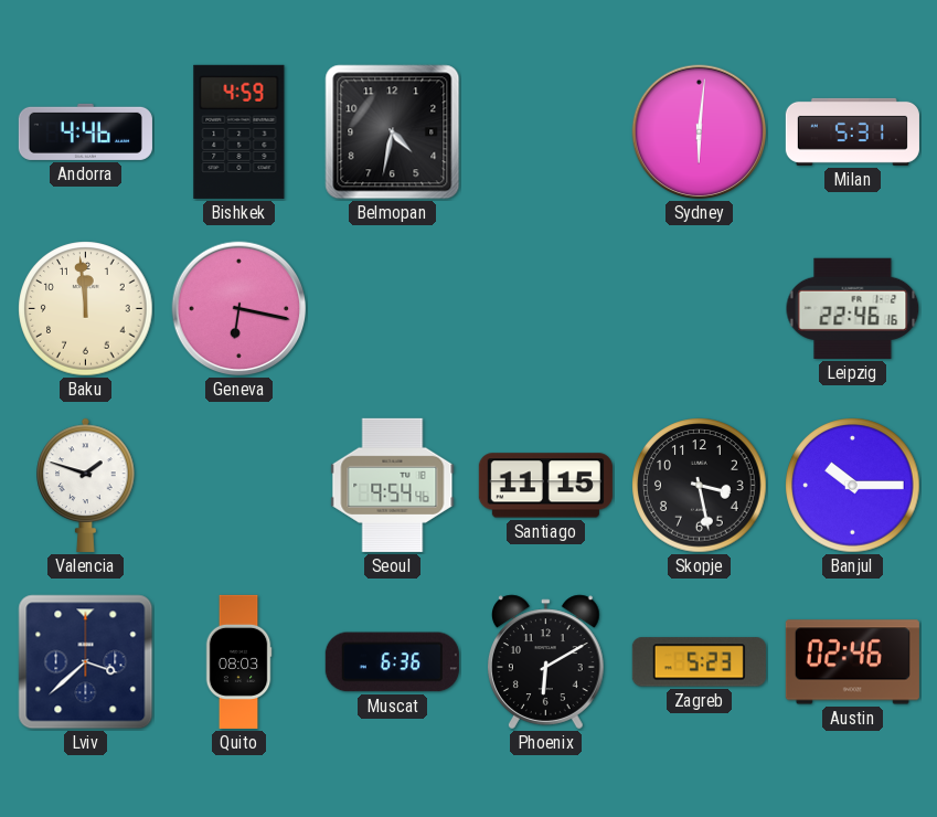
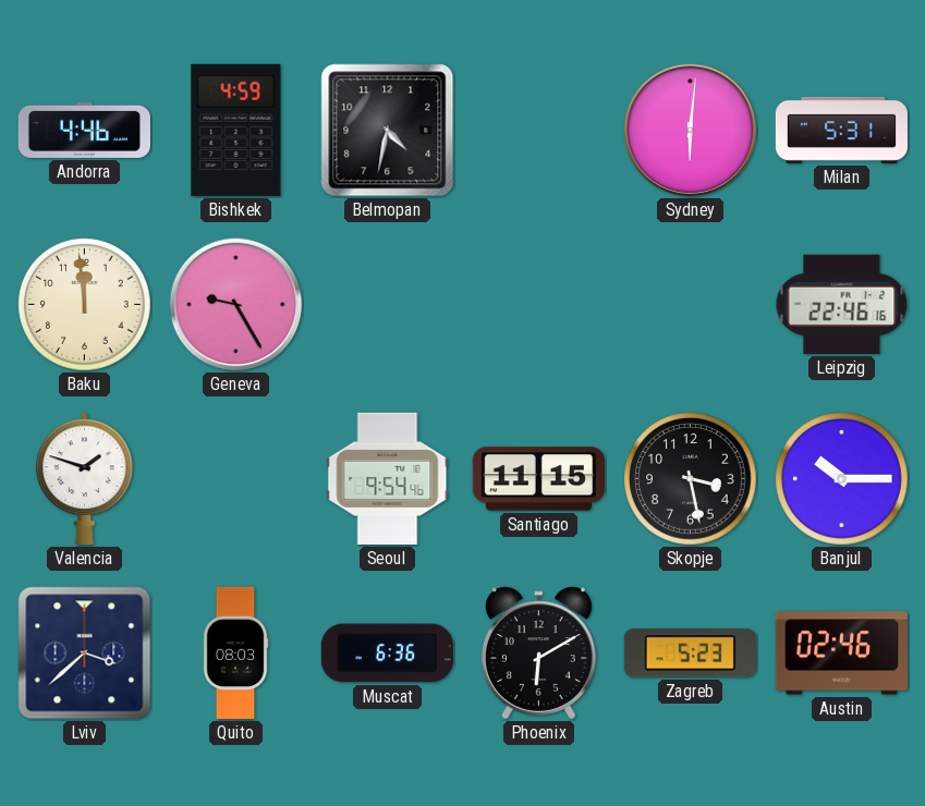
Geneva: 6:17 -> 9:25 (236, 305)
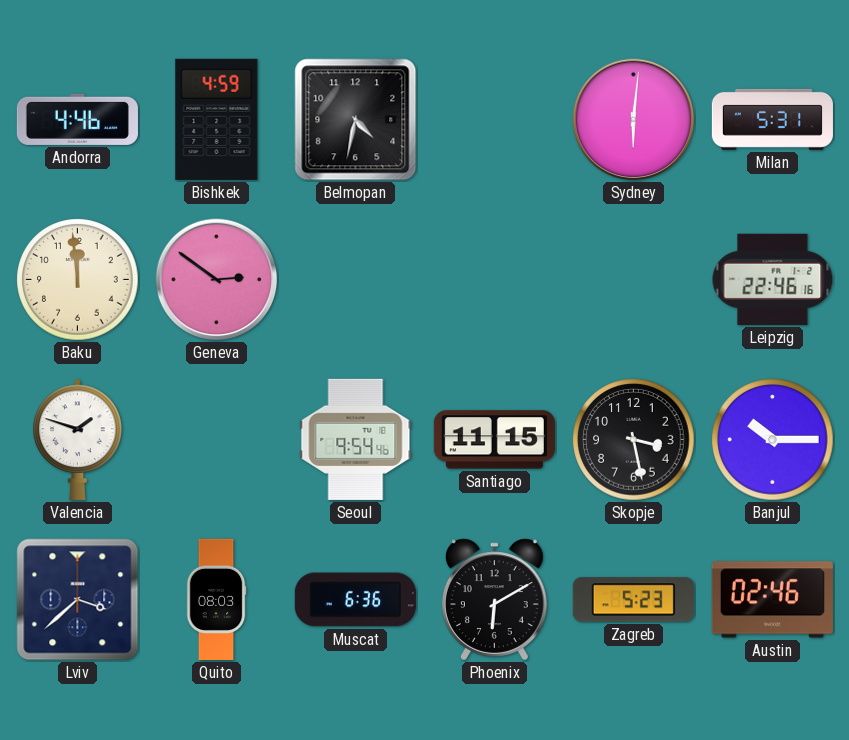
Geneva: 9:25 -> 2:51 (217, 280)
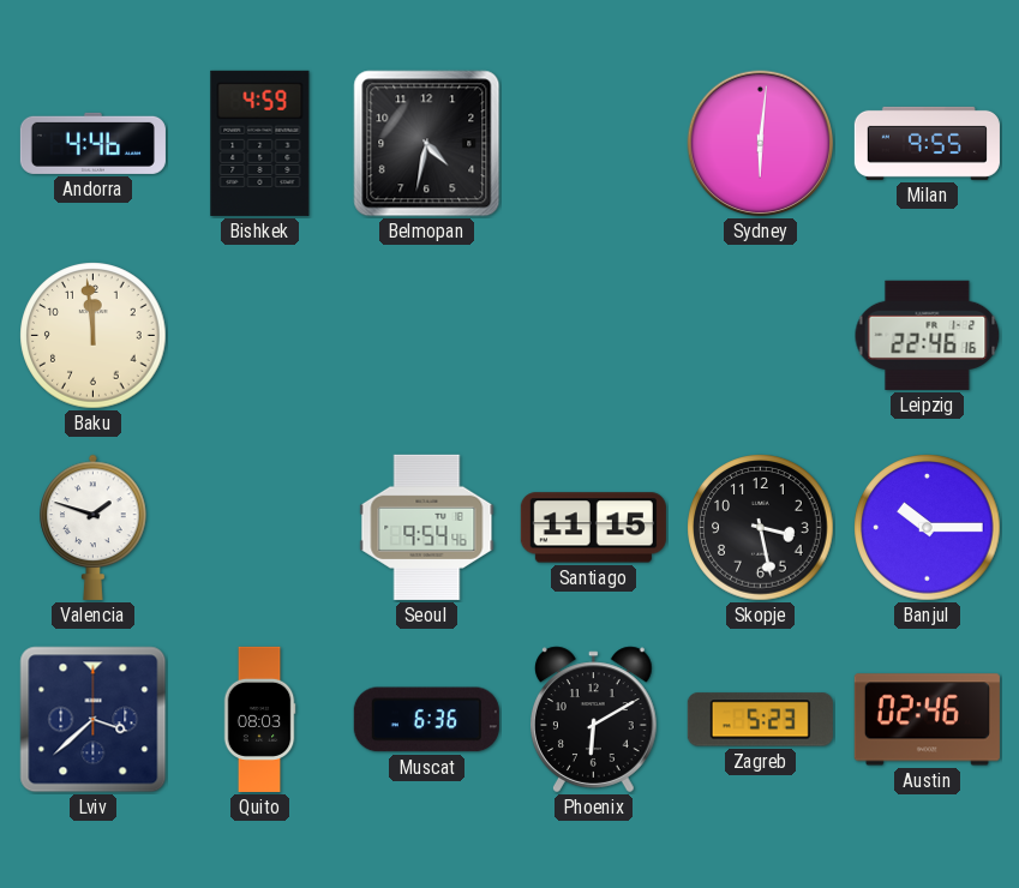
Milan: 5:31 -> 9:55 (927, 143)
Geneva: 2:51 -> none (217, 280)
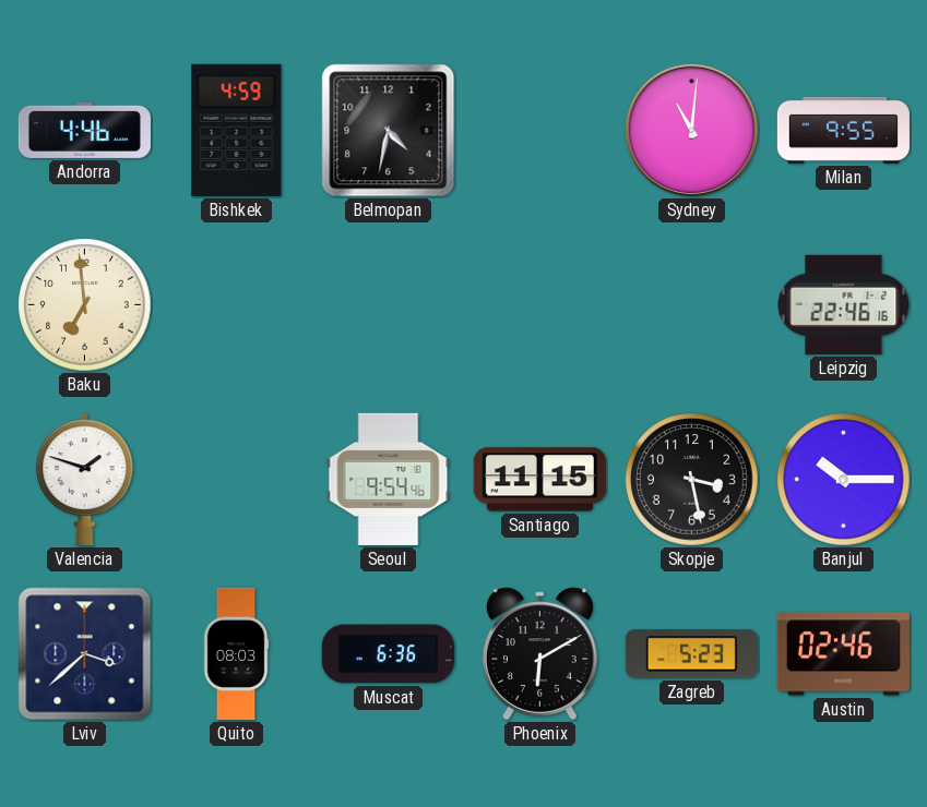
Sydney: 6:01 -> 11:01 (692, 131)
Baku: 11:59 -> 6:59 (85, 305)
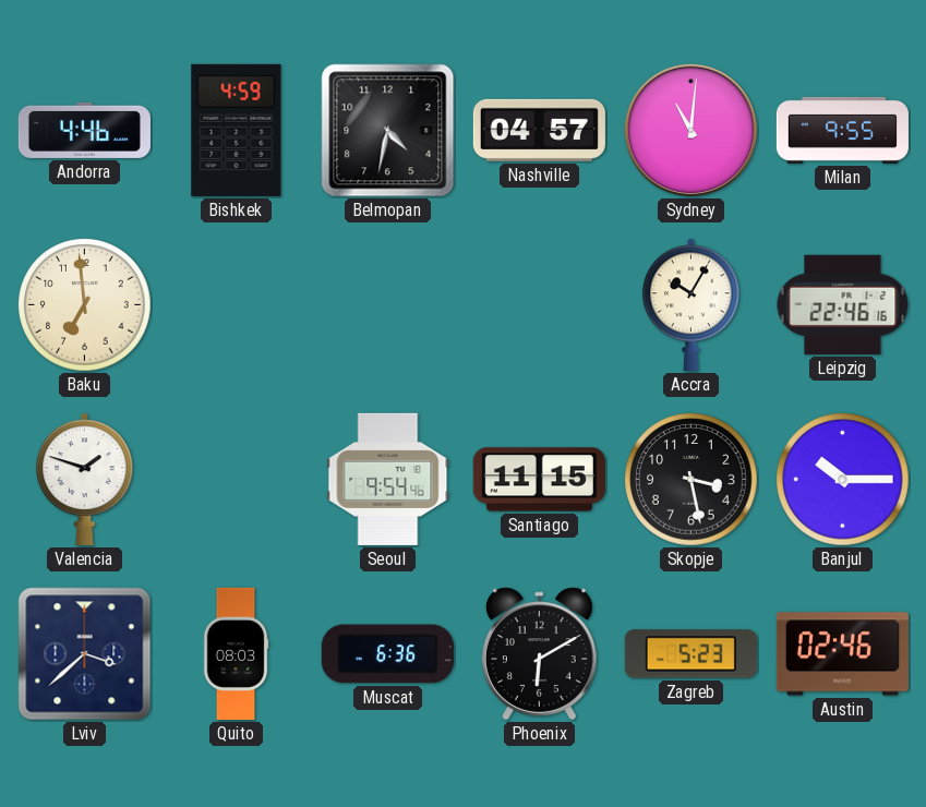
Nashville: none -> 04:57 (539, 130)
Accra: none -> 10:05 (692, 304)
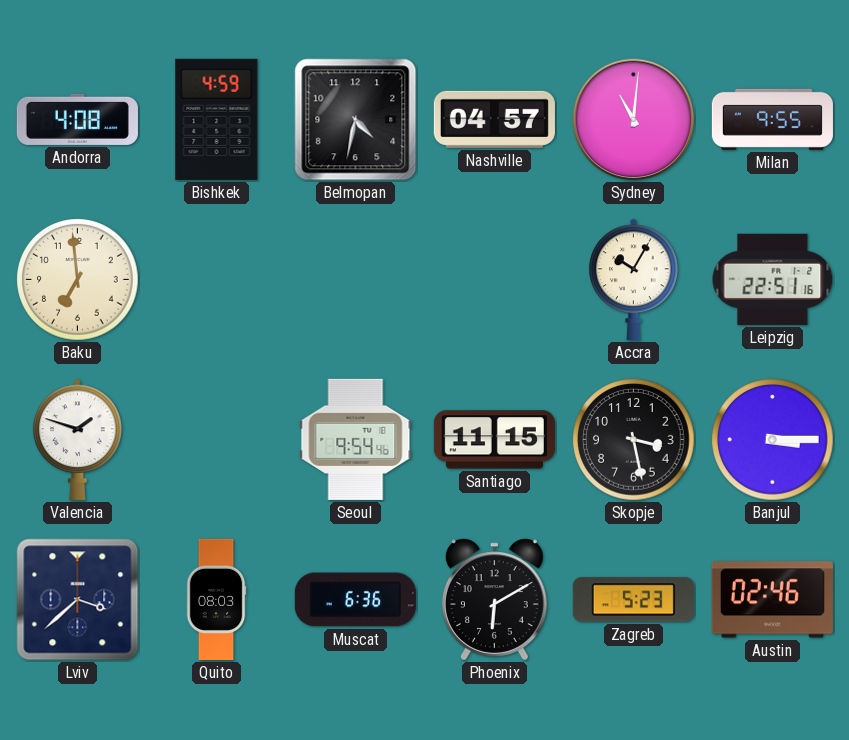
Andorra: 4:46 -> 4:08 (77, 119)
Leipzig: 22:46 -> 22:51 (773, 279)
Banjul: 10:15 -> 3:15 (773, 440)
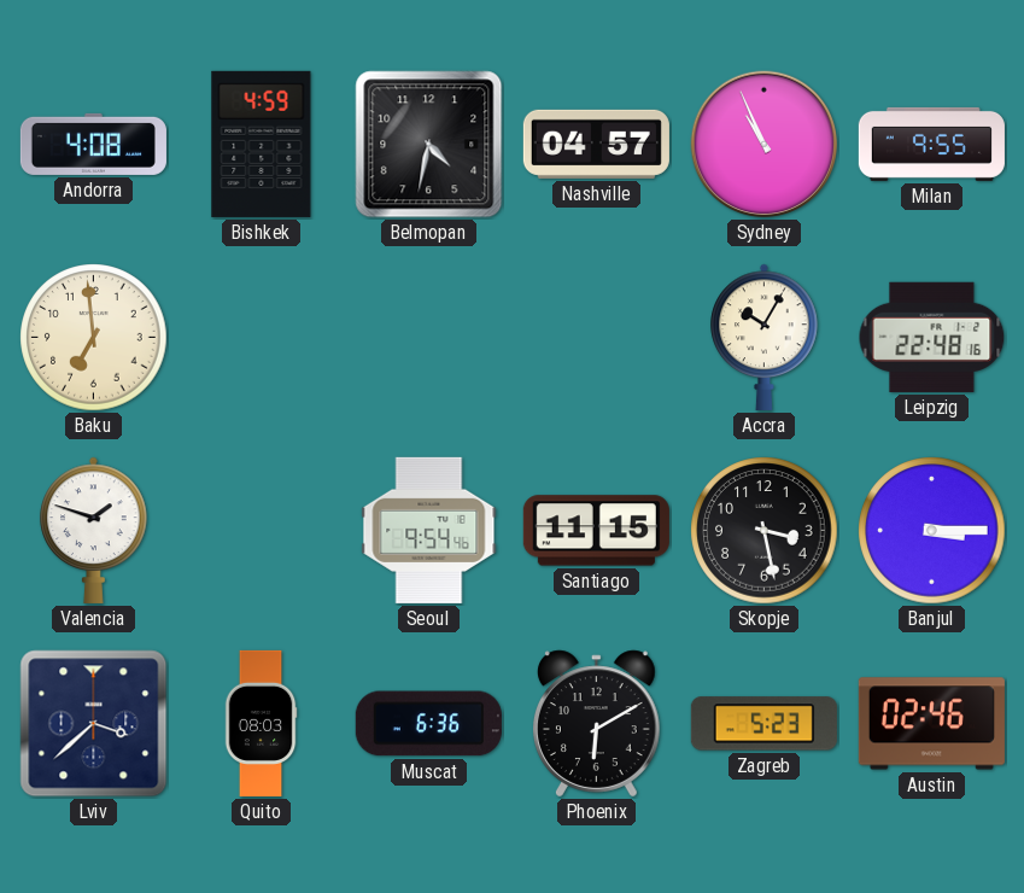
Sydney: 11:01 -> 10:56 (765, 145)
Leipzig: 22:51 -> 22:48 (932, 337)
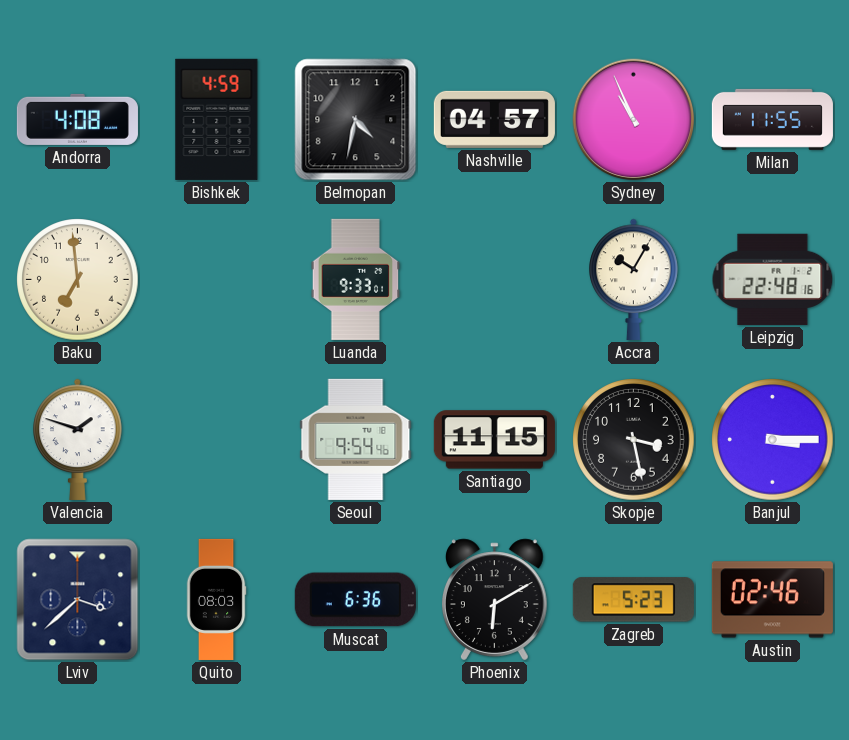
Milan: 9:55 -> 11:55 (772, 119)
Luanda: none -> 9:33 (356, 279)
